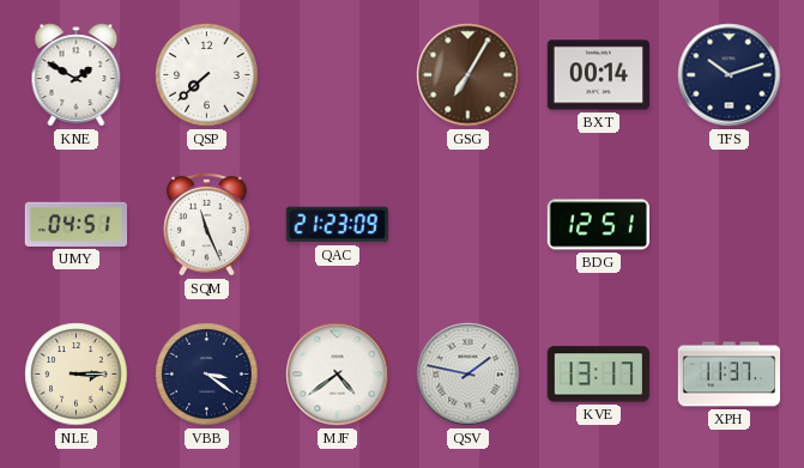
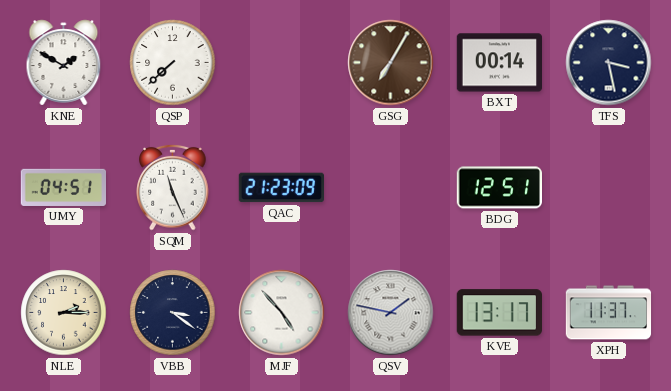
TFS: 10:12 -> 3:28 (609, 63)
NLE: 3:15 -> 2:15 (64, 313)
MJF: 4:39 -> 4:53 (282, 313)
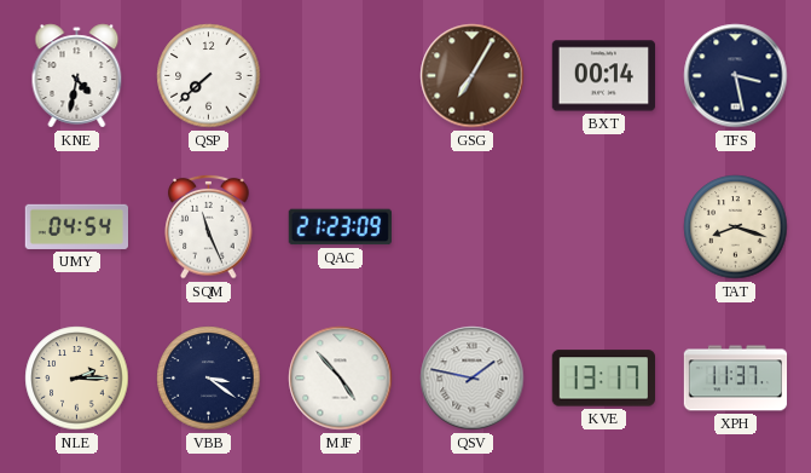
KNE: 1:50 -> 4:32 (77, 76)
UMY: 04:51 -> 04:54 (76, 226)
BDG: 12:51 -> none (499, 188)
TAT: none -> 8:18 (736, 227)
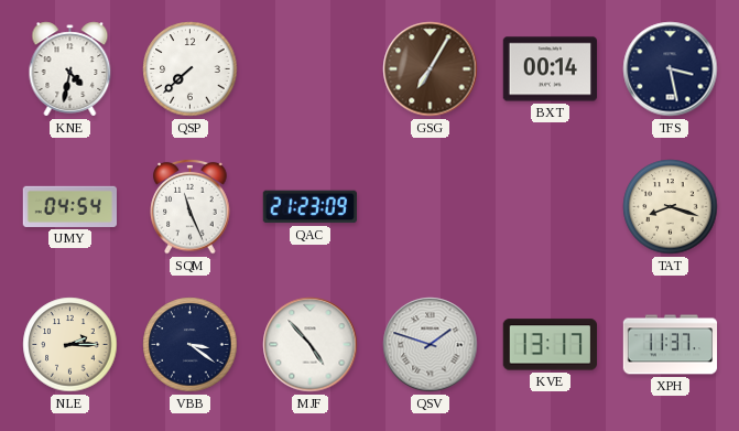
QSV: 1:47 -> 1:48 (431, 345)
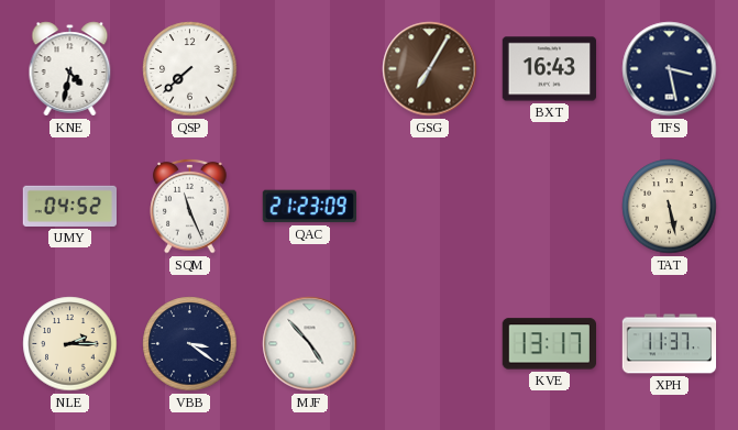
BXT: 00:14 -> 16:43 (550, 69)
UMY: 04:54 -> 04:52 (69, 206)
TAT: 8:18 -> 5:28 (670, 207)
QSV: 1:48 -> none (431, 345)
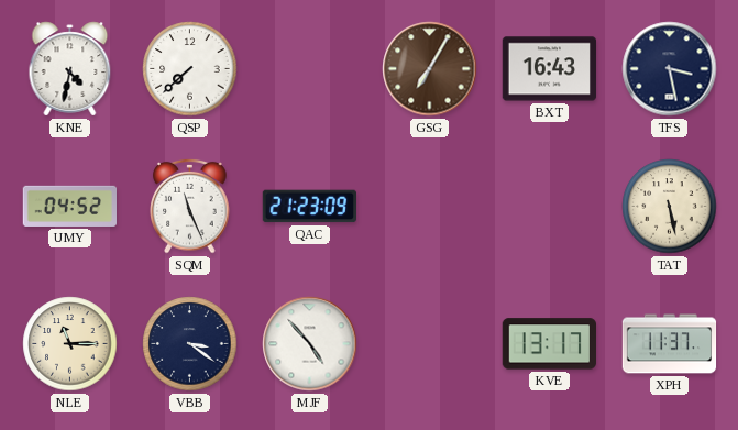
NLE: 2:15 -> 11:15 (70, 344)
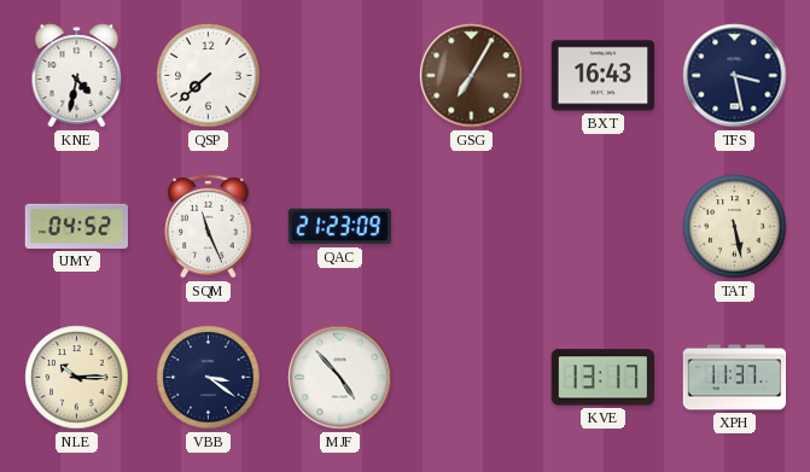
NLE: 11:15 -> 10:15 (77, 378)
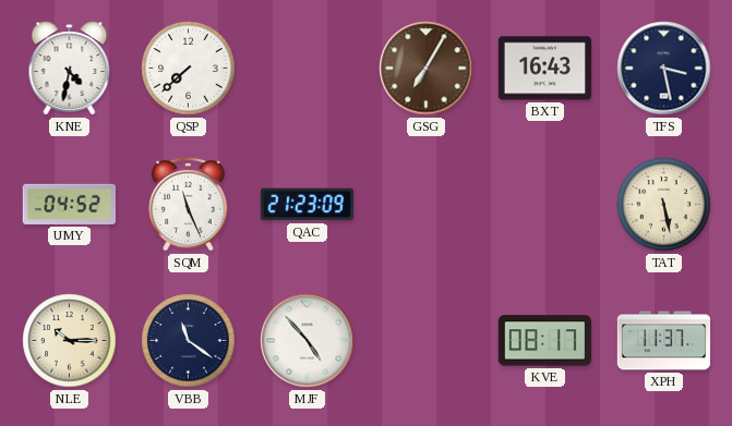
VBB: 3:21 -> 11:21 (189, 341)
KVE: 13:17 -> 08:17 (544, 341)
